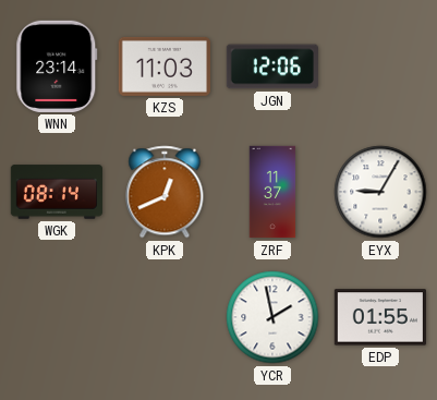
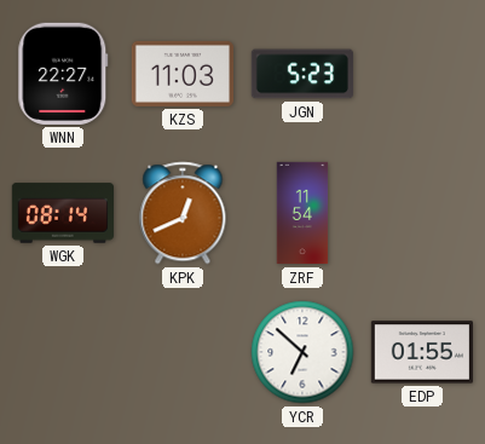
WNN: 23:14 -> 22:27 (63, 74)
JGN: 12:06 -> 5:23 (301, 74)
ZRF: 11:37 -> 11:54 (302, 213)
EYX: 9:05 -> none (380, 192)
YCR: 1:58 -> 6:52 (302, 352)
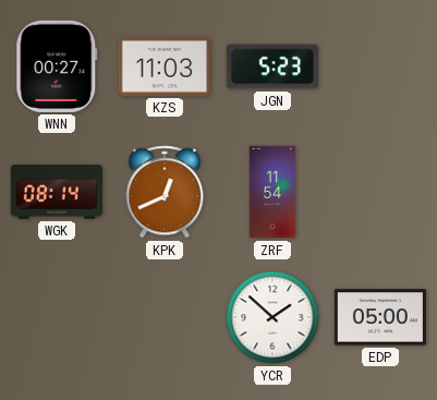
WNN: 22:27 -> 00:27 (57, 66)
YCR: 6:52 -> 1:52 (272, 317)
EDP: 01:55 -> 05:00 (379, 317)
